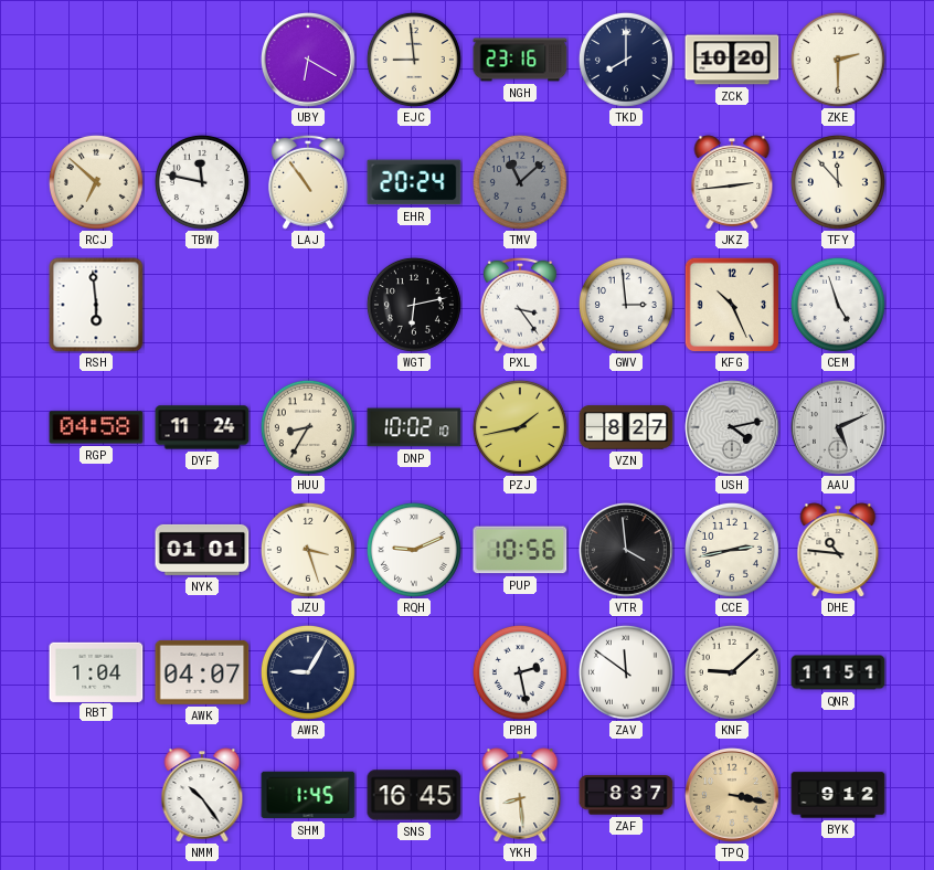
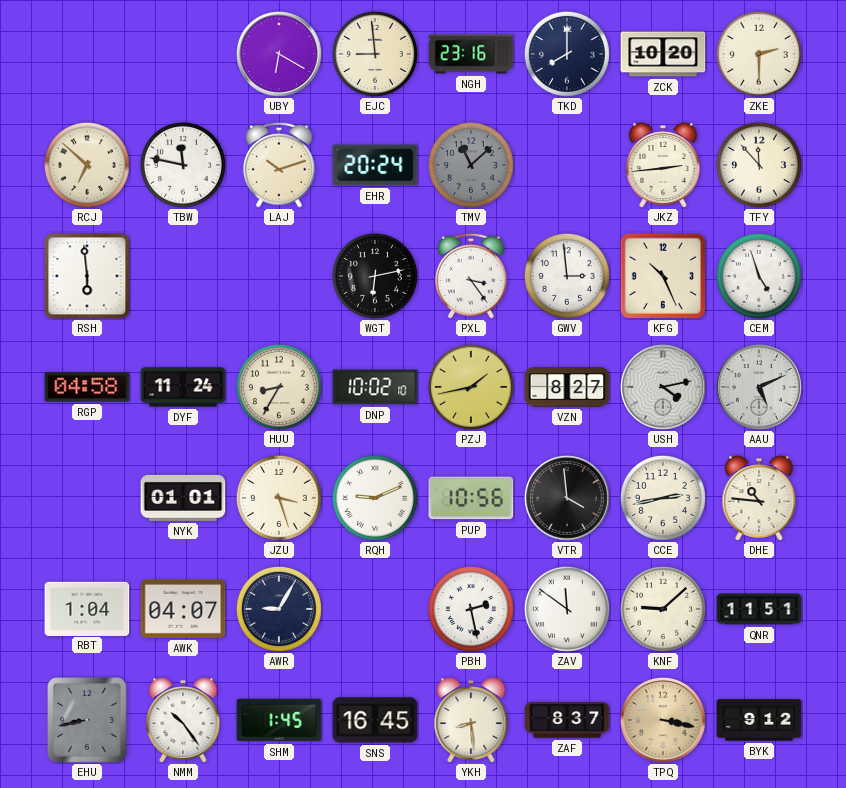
LAJ: 10:54 -> 10:12 (279, 165)
EHU: none -> 8:43 (87, 720)
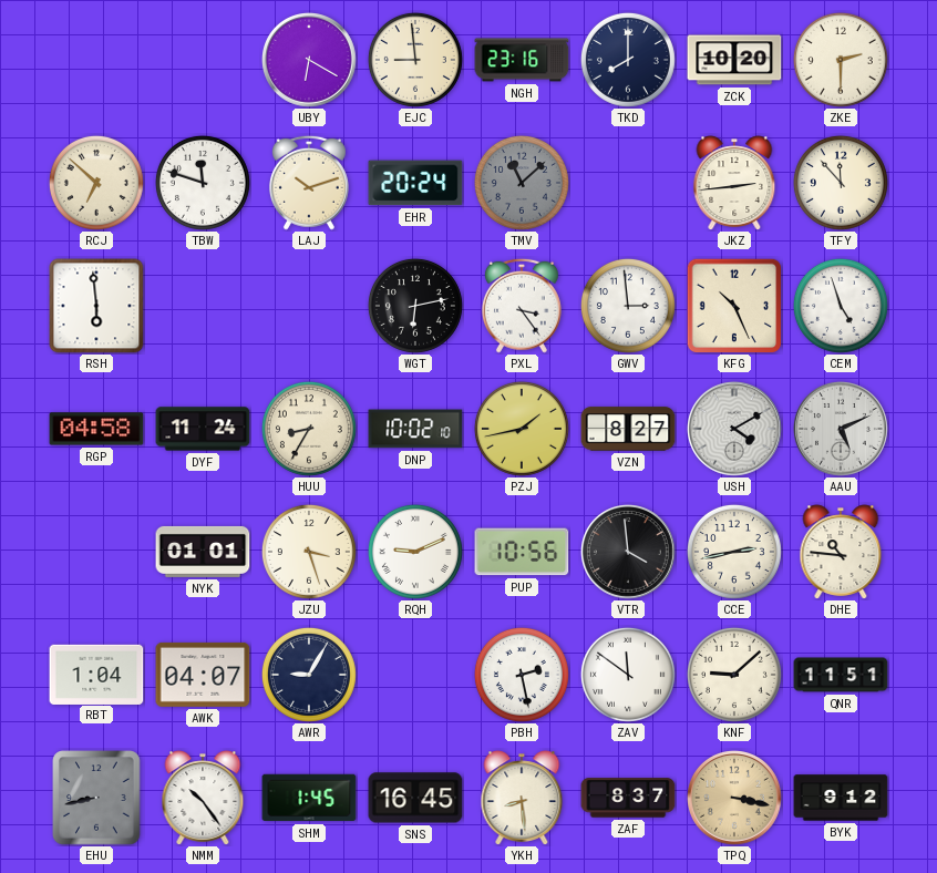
TBW: 11:47 -> 11:48 (203, 183)
USH: 4:13 -> 4:10 (735, 430)
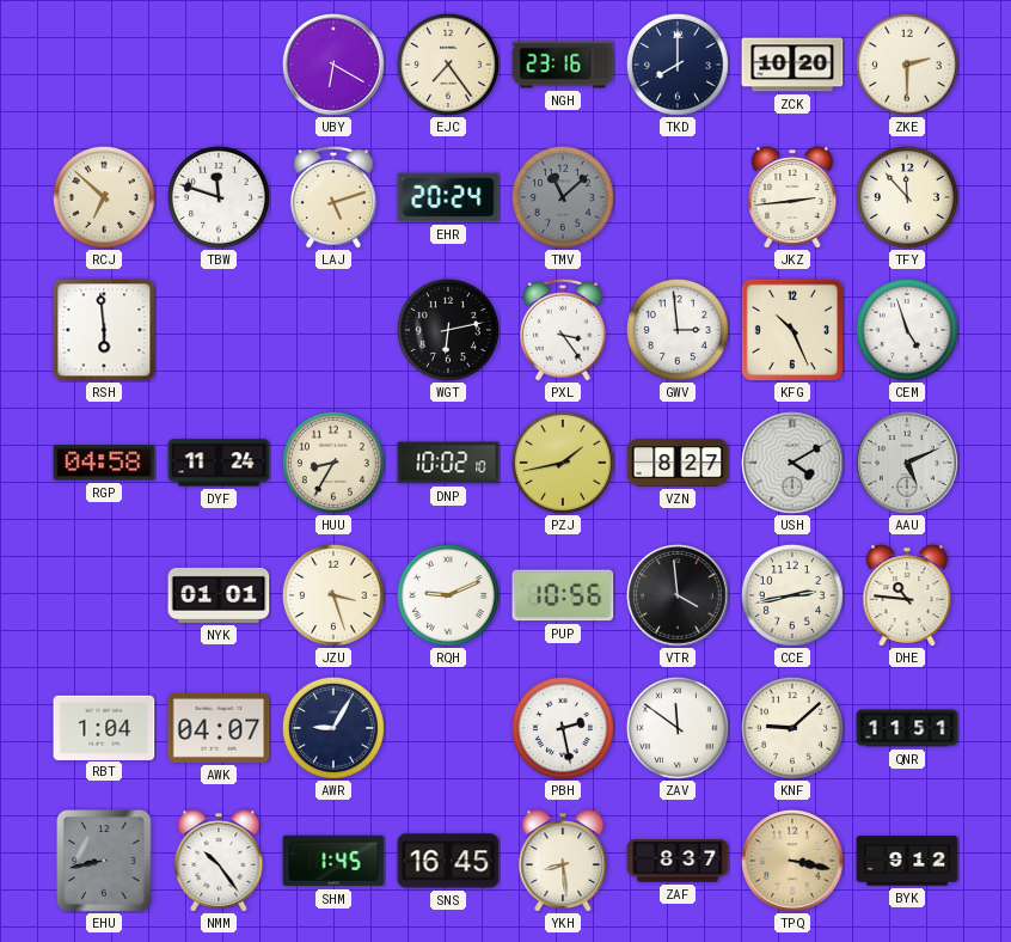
EJC: 8:59 -> 7:24 (448, 65)
LAJ: 10:12 -> 5:12 (333, 197)
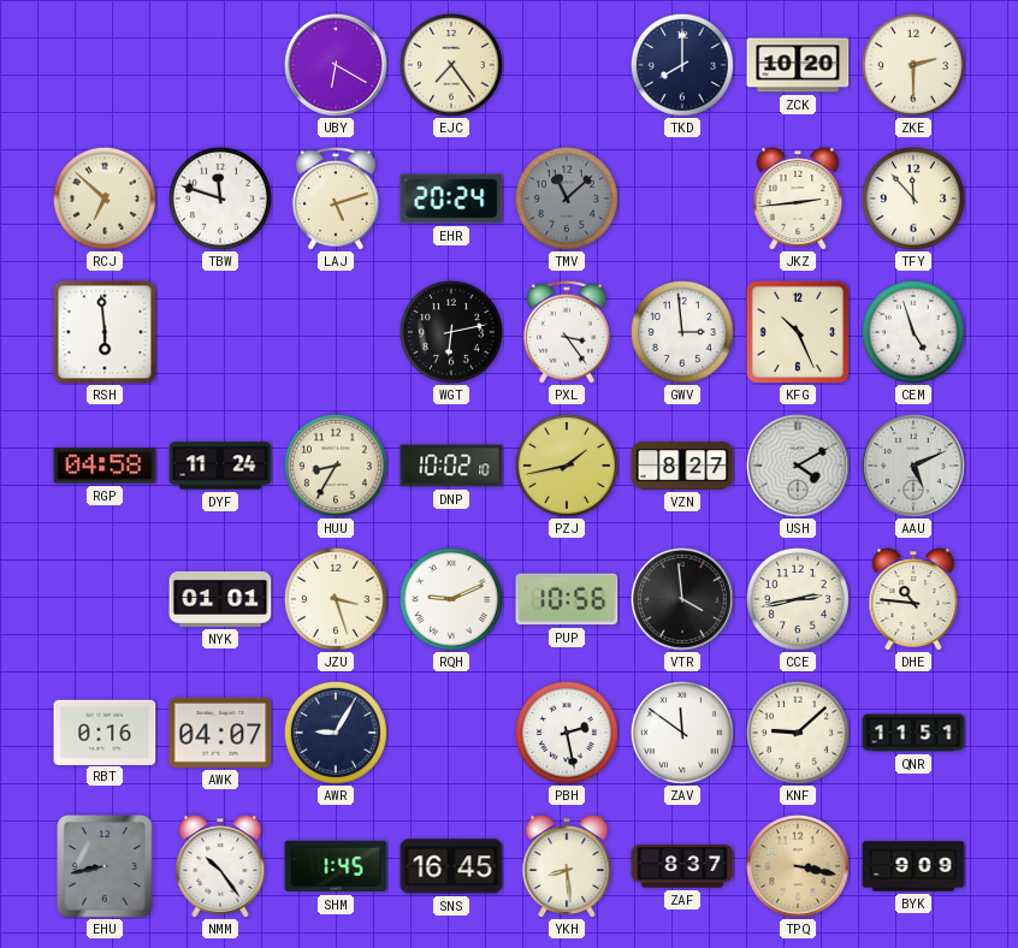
NGH: 23:16 -> none (563, 65)
RBT: 1:04 -> 0:16 (105, 731)
BYK: 9:12 -> 9:09 (913, 866)
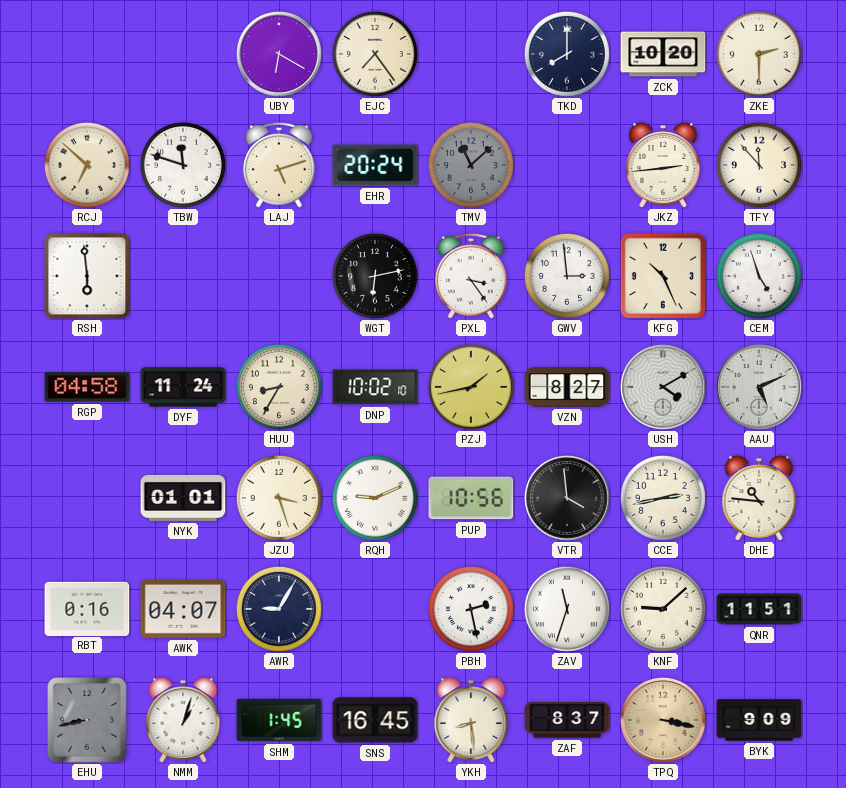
ZAV: 11:51 -> 11:33 (567, 609)
NMM: 10:24 -> 1:03 (183, 720)
